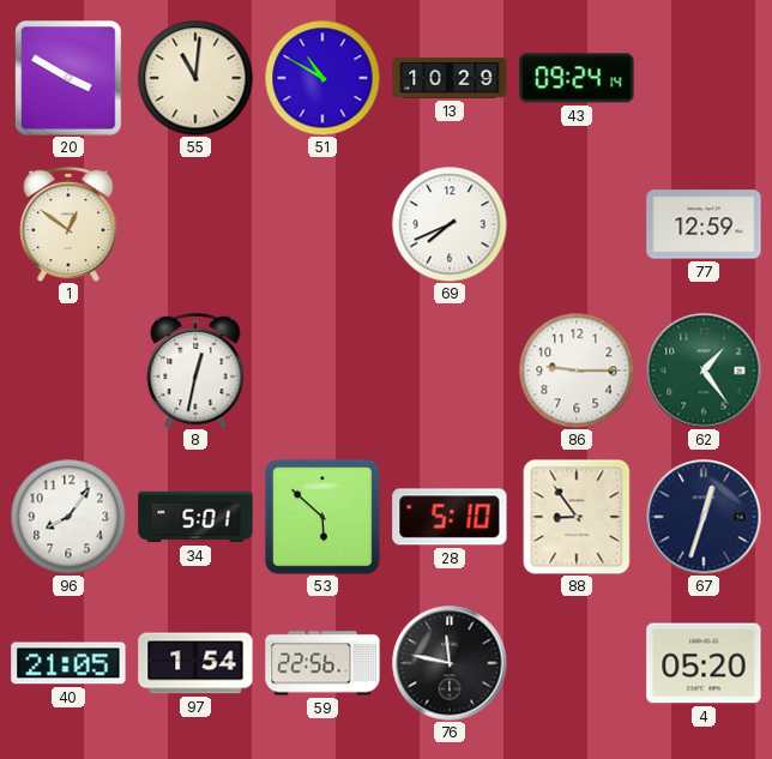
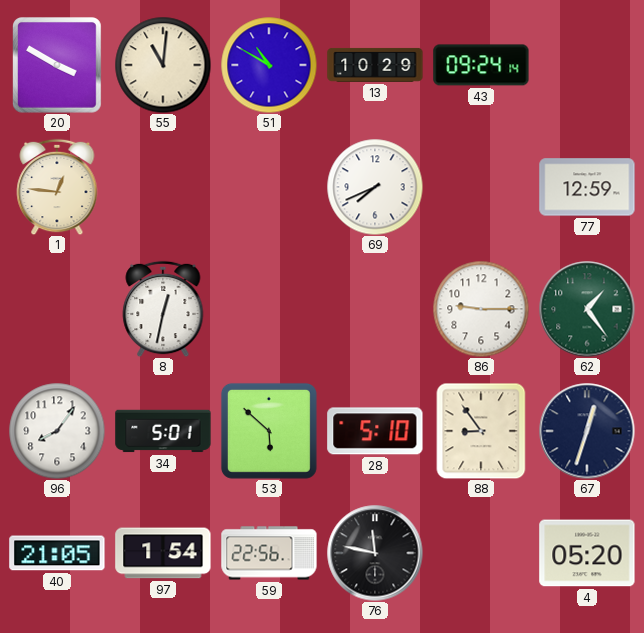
1: 12:51 -> 12:46 (57, 187)
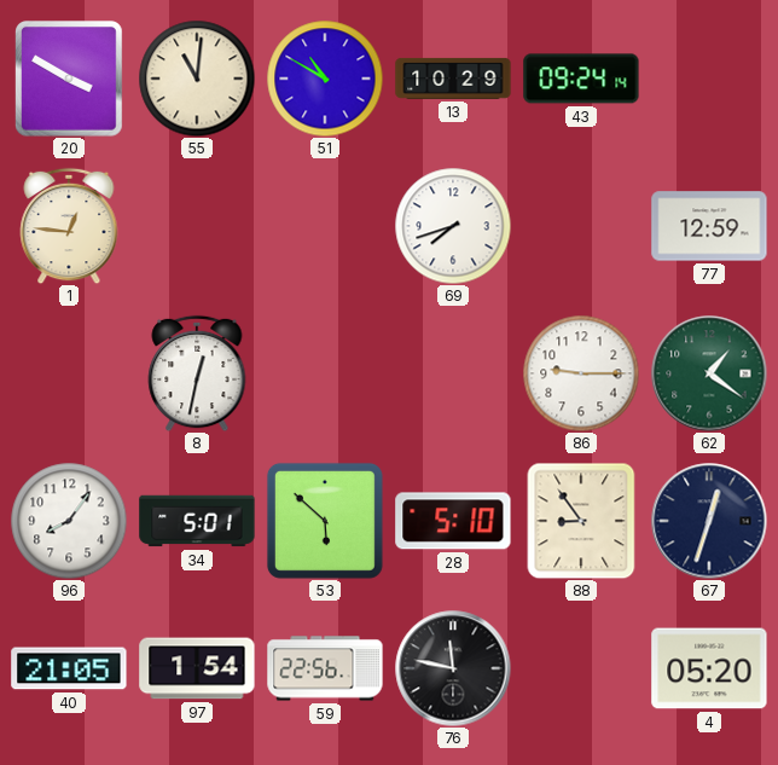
69: 7:41 -> 7:42 (453, 226)
62: 1:24 -> 1:21 (709, 373)
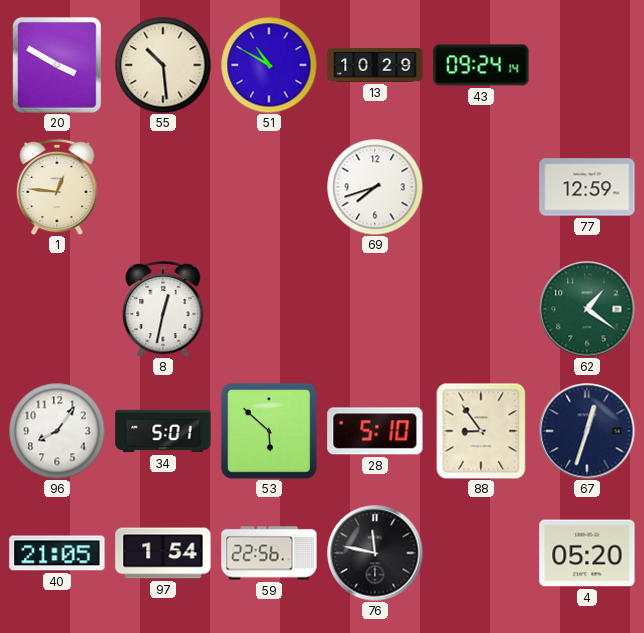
55: 11:01 -> 10:29 (163, 65)
86: 9:15 -> none (581, 373)
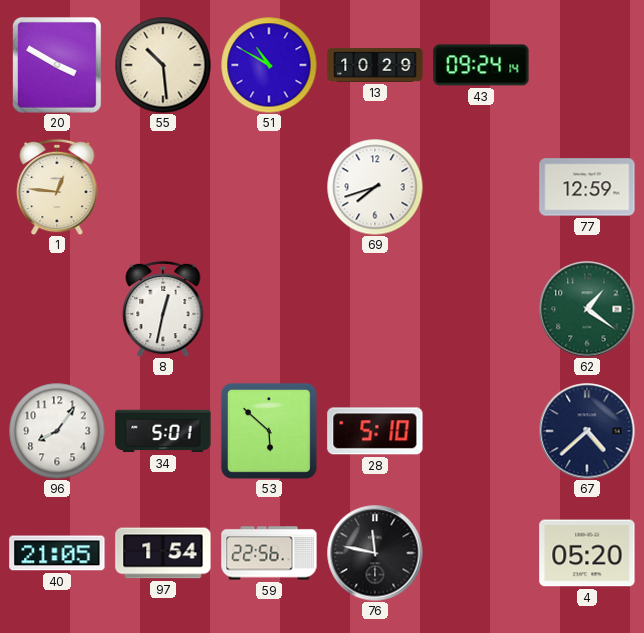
88: 8:54 -> none (481, 431)
67: 12:33 -> 4:38 (587, 431)
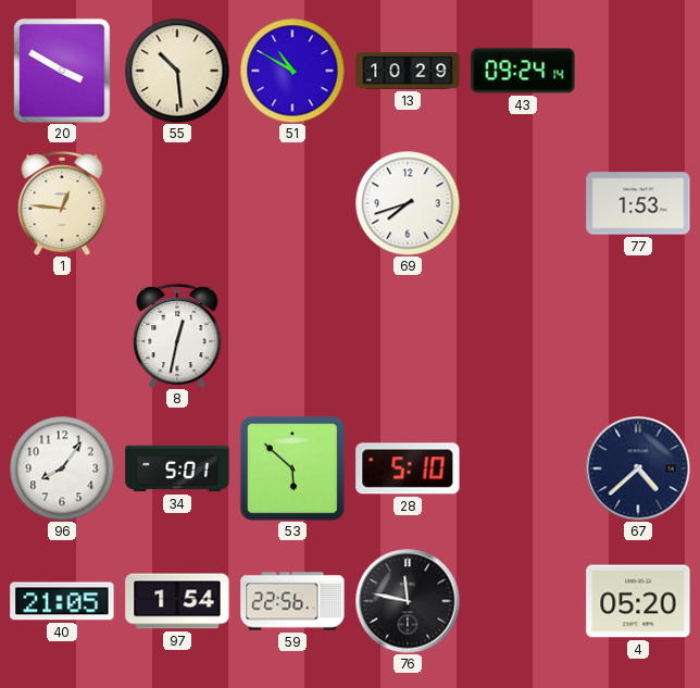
77: 12:59 -> 1:53 (638, 203)
62: 1:21 -> none (587, 309)
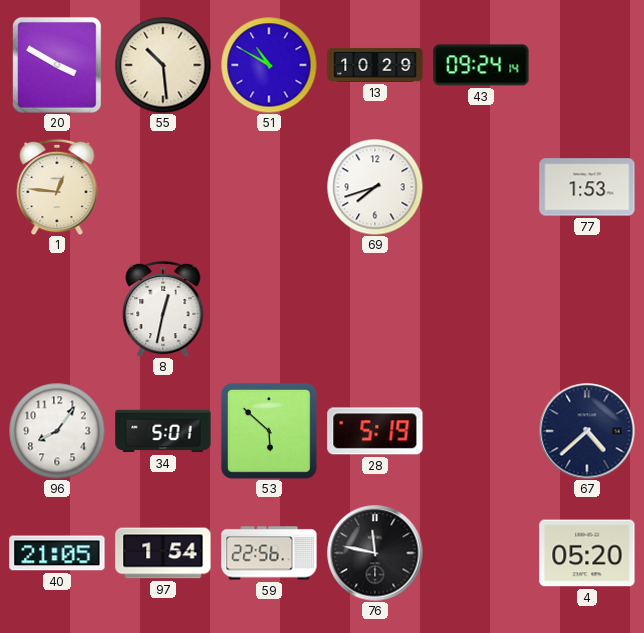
28: 5:10 -> 5:19 (375, 431)
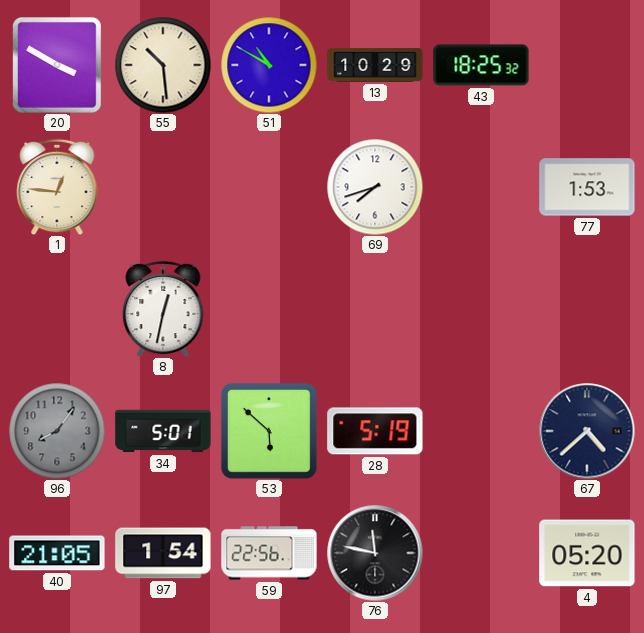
43: 09:24 -> 18:25 (481, 65)
96 dial: white -> grey (57, 431)
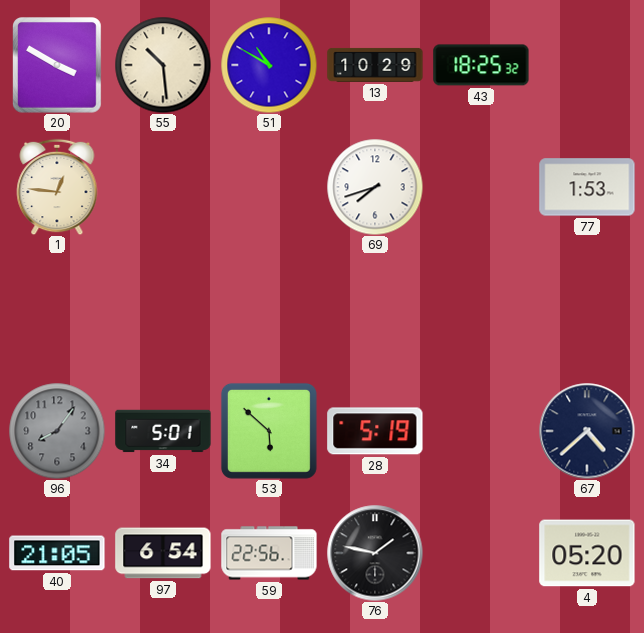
8: 12:32 -> none (163, 309)
97: 1:54 -> 6:54 (163, 553)
76: 11:47 -> 1:47 (375, 553)
